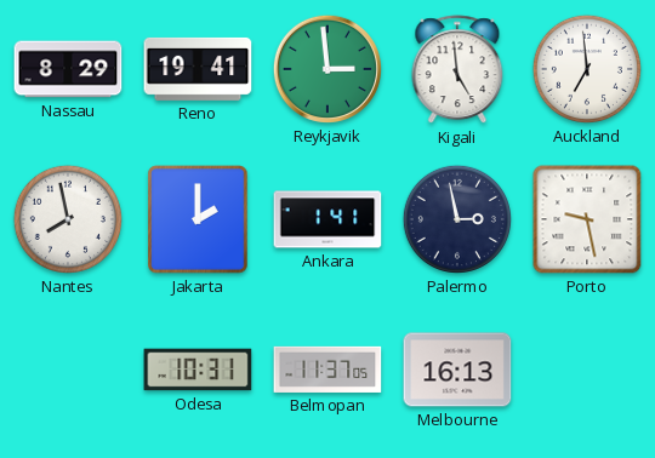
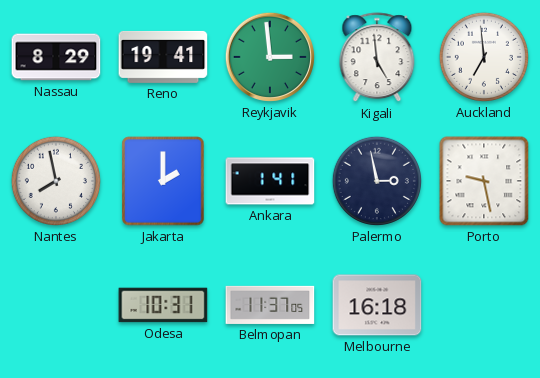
Melbourne: 16:13 -> 16:18 (377, 305)
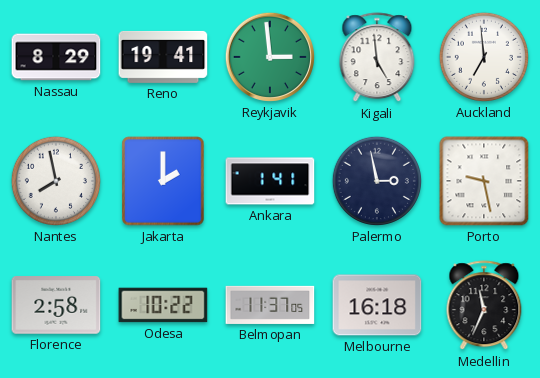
Florence: none -> 2:58 (56, 305)
Odesa: 10:31 -> 10:22 (163, 305)
Medellin: none -> 11:34 (484, 306)
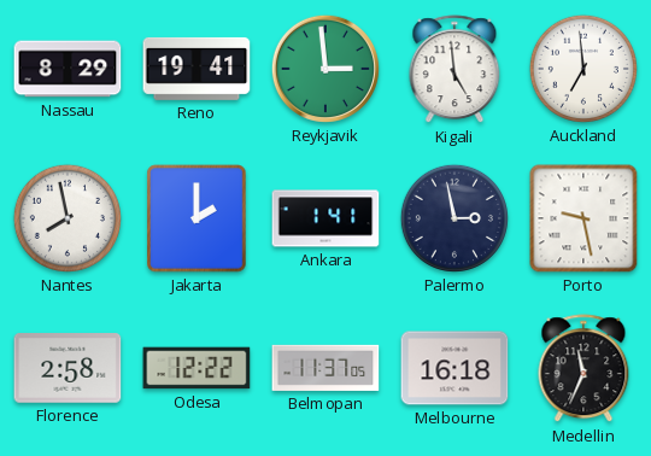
Odesa: 10:22 -> 12:22 (197, 368)
